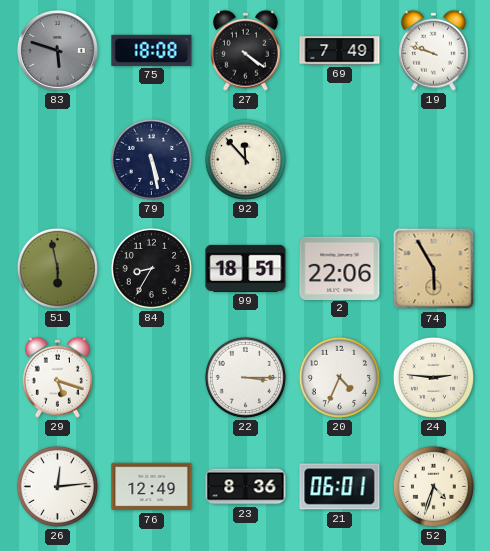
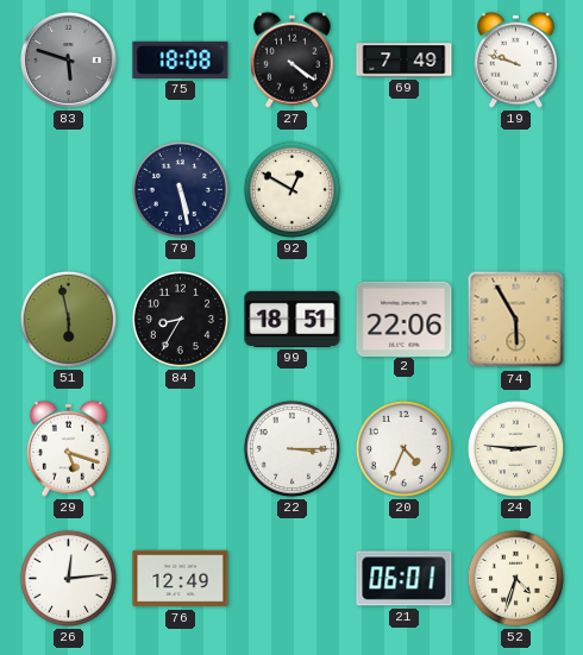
92: 11:53 -> 12:50 (291, 189)
23: 8:36 -> none (246, 487)
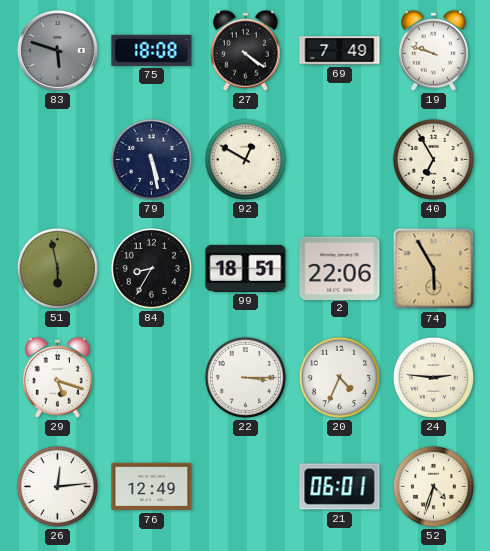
40: none -> 6:55 (433, 159)
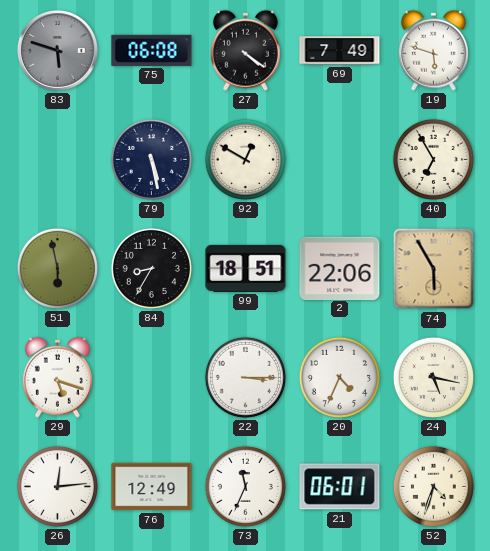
75: 18:08 -> 06:08 (152, 50)
19: 9:48 -> 5:48 (433, 50)
24: 2:46 -> 5:17 (433, 377)
73: none -> 11:34 (245, 486)
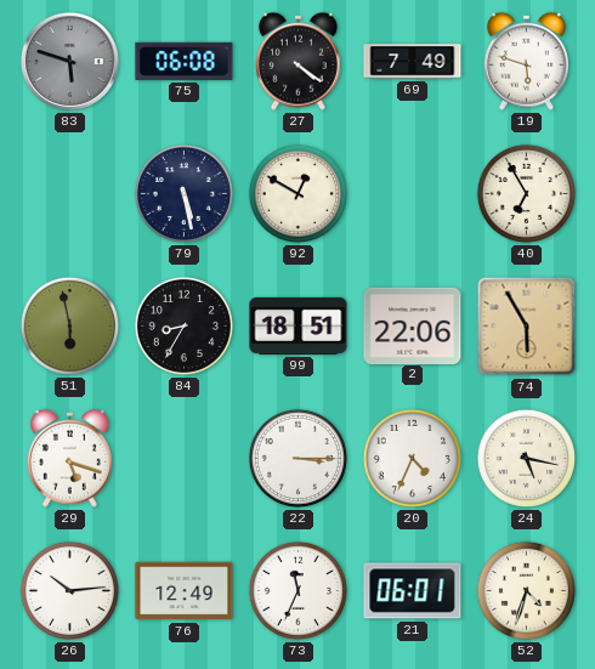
26: 12:14 -> 10:14 (69, 590)
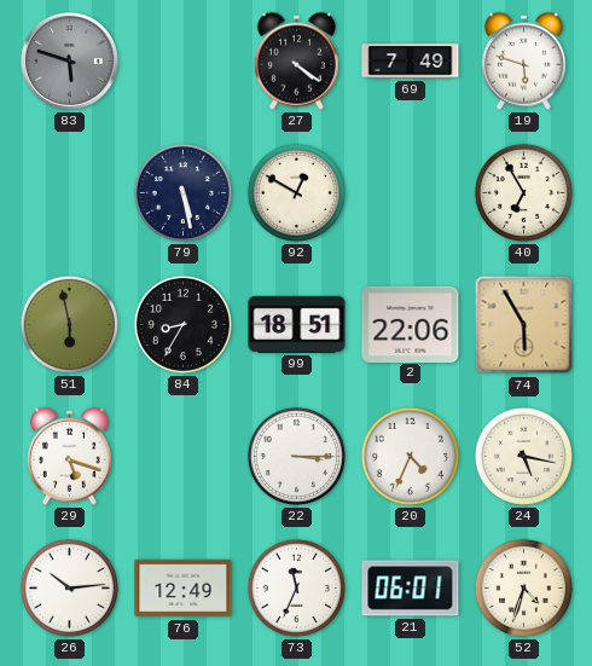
75: 06:08 -> none (185, 61)
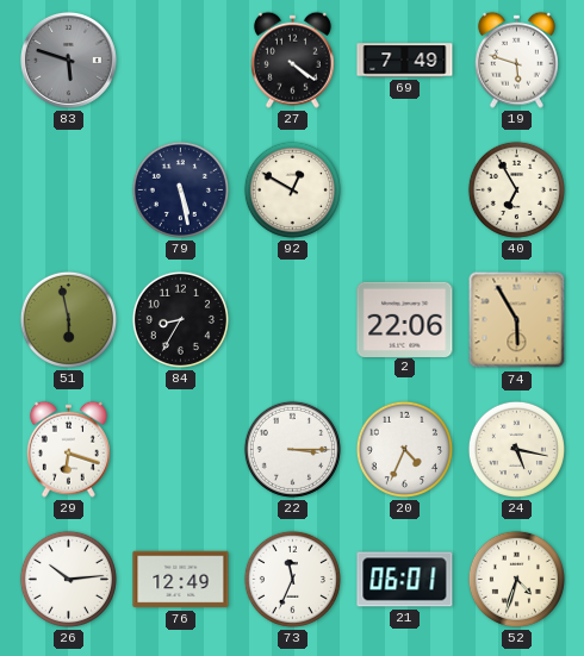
99: 18:51 -> none (297, 324)
29: 5:18 -> 6:18 (68, 449)
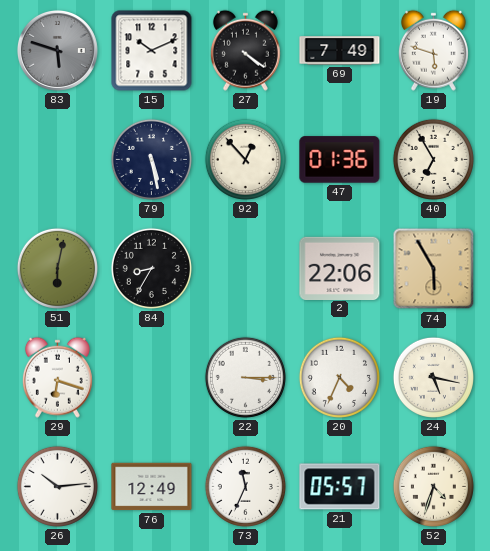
15: none -> 10:11 (152, 51)
92: 12:50 -> 12:53 (245, 159)
47: none -> 01:36 (340, 160)
51: 5:58 -> 6:02 (57, 268)
21: 06:01 -> 05:57 (340, 487)
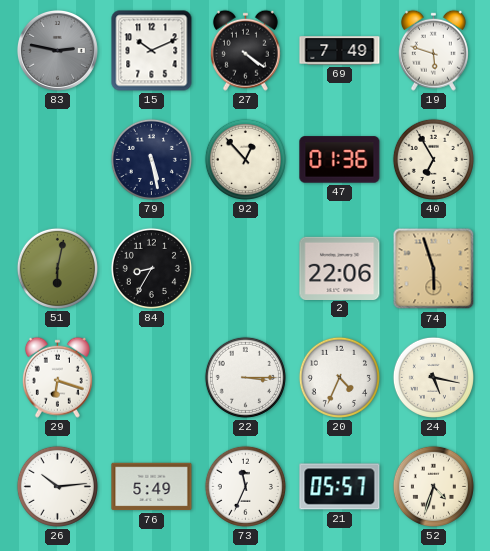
83: 5:48 -> 2:47 (57, 50)
74: 5:55 -> 5:57 (434, 269)
76: 12:49 -> 5:49 (152, 487)
